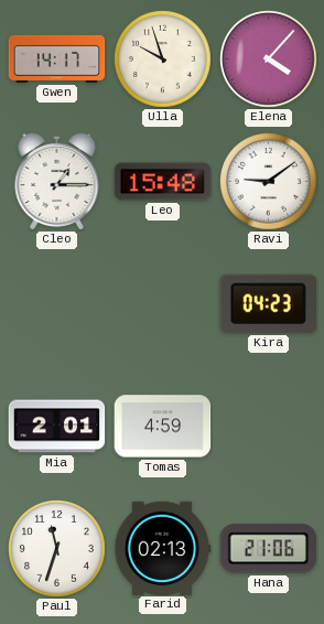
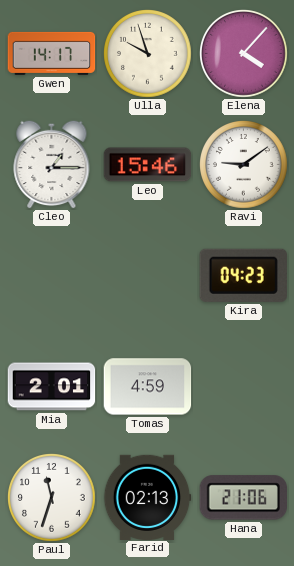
Leo: 15:48 -> 15:46 (148, 165)
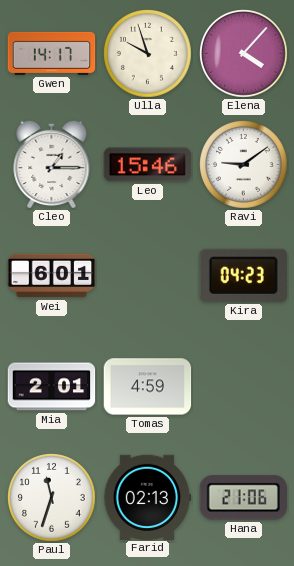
Wei: none -> 6:01 (52, 276)
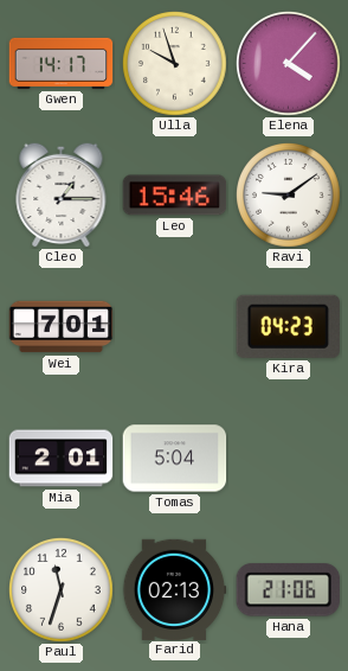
Wei: 6:01 -> 7:01 (62, 327)
Tomas: 4:59 -> 5:04 (175, 459)
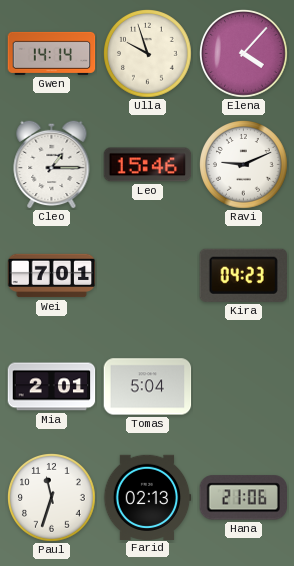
Gwen: 14:17 -> 14:14 (52, 53)
Ravi: 9:09 -> 9:11 (244, 165)
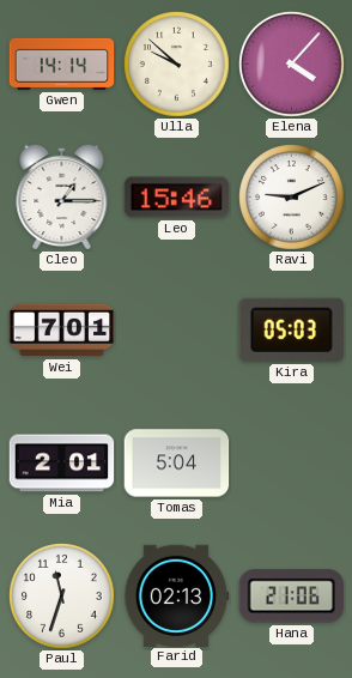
Ulla: 9:57 -> 9:52 (177, 65)
Kira: 04:23 -> 05:03 (291, 329)
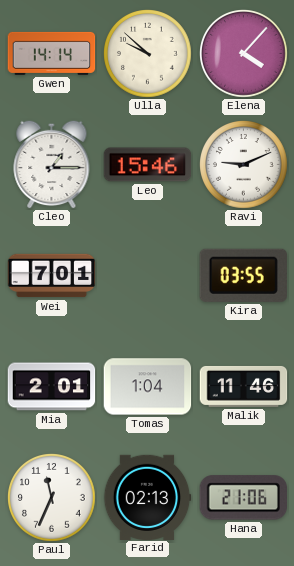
Kira: 05:03 -> 03:55 (243, 275)
Tomas: 5:04 -> 1:04 (148, 387)
Malik: none -> 11:46 (244, 386)
Paul: 11:33 -> 11:34 (52, 498)
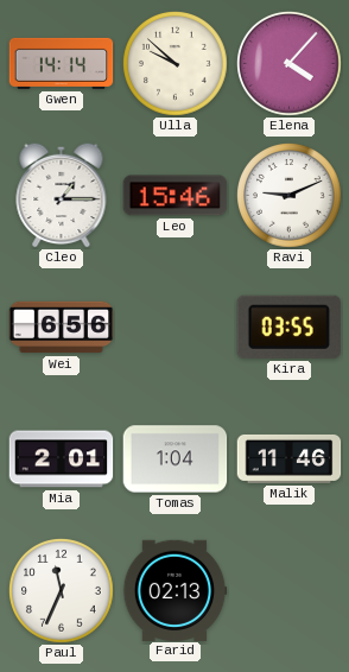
Wei: 7:01 -> 6:56 (62, 328)
Hana: 21:06 -> none (243, 498)
